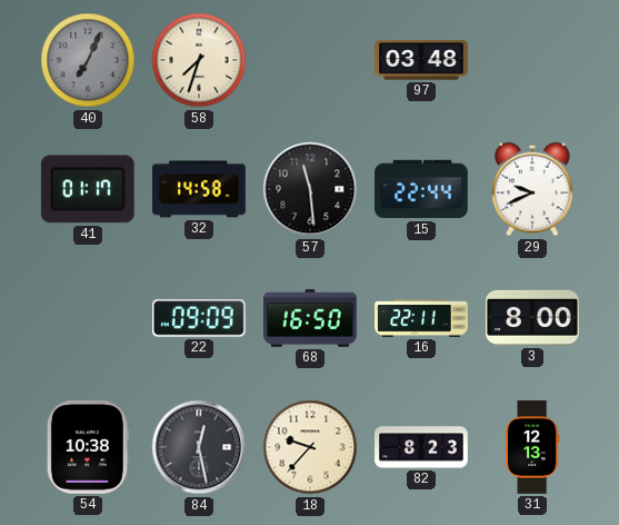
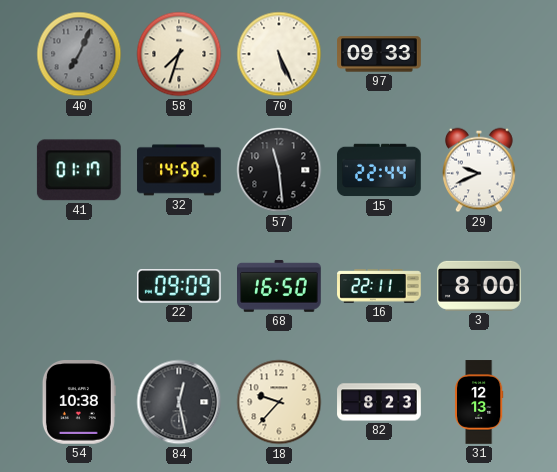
70: none -> 5:26 (279, 54)
97: 03:48 -> 09:33 (379, 54)
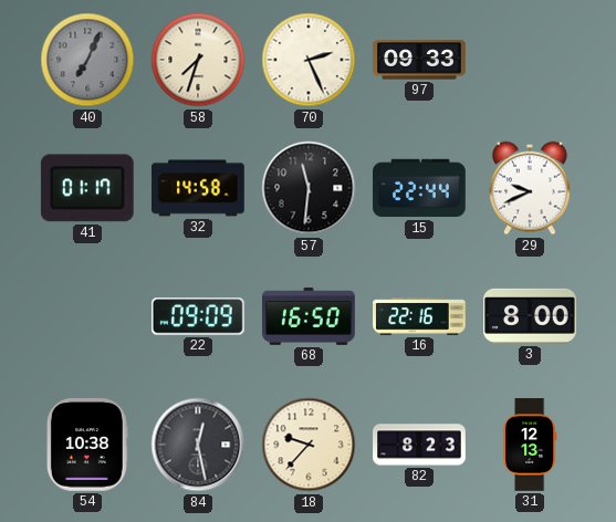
70: 5:26 -> 2:26 (309, 60)
57: 11:29 -> 11:31 (309, 188)
16: 22:11 -> 22:16 (419, 316)
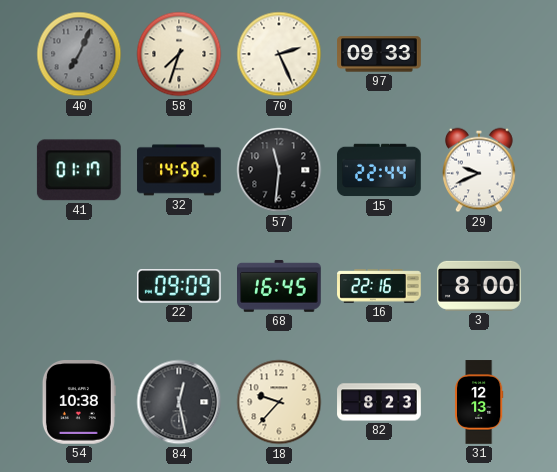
68: 16:50 -> 16:45 (280, 286)
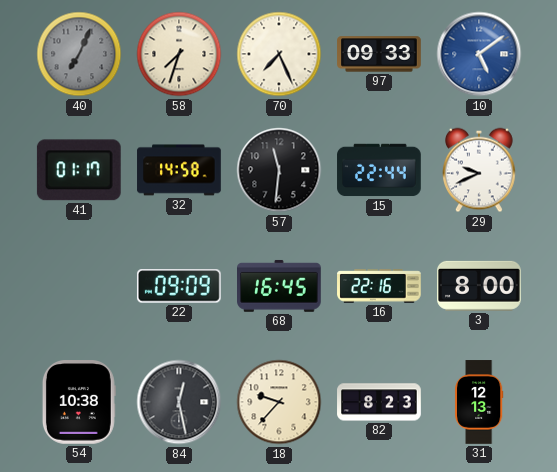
70: 2:26 -> 7:26 (279, 54)
10: none -> 5:09 (479, 54)
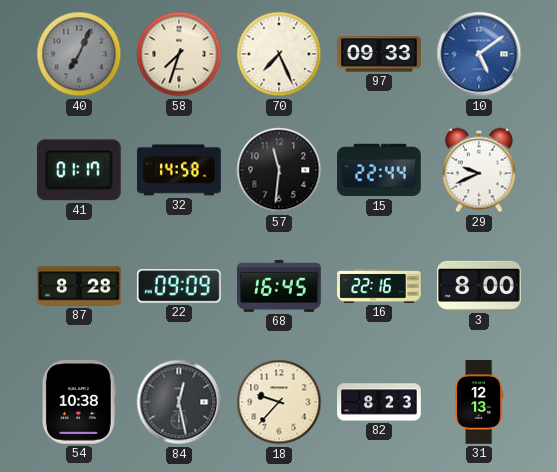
87: none -> 8:28 (79, 286)
